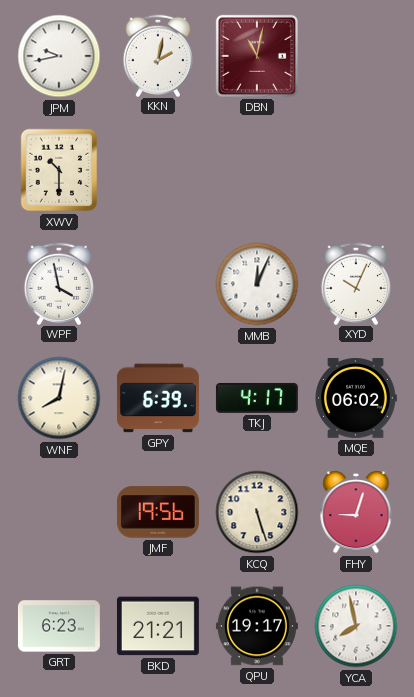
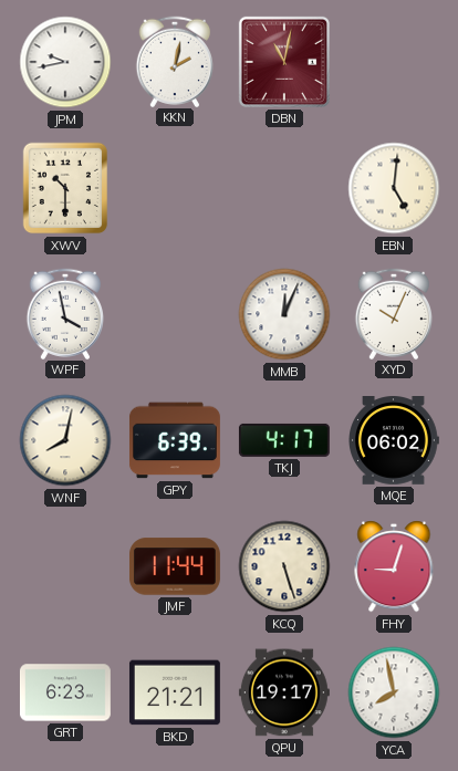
EBN: none -> 5:01 (394, 188)
JMF: 19:56 -> 11:44 (175, 566)
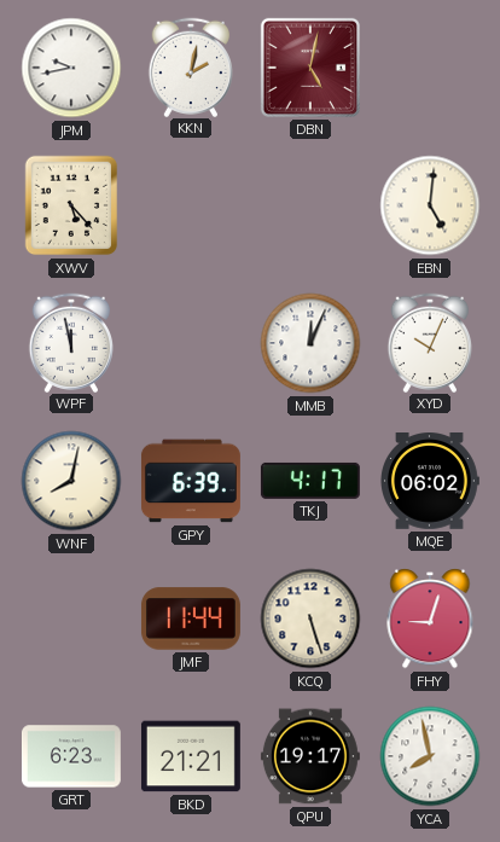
DBN: 11:02 -> 5:02 (310, 68)
XWV: 10:30 -> 5:23 (71, 205)
WPF: 3:58 -> 11:58 (70, 342)
